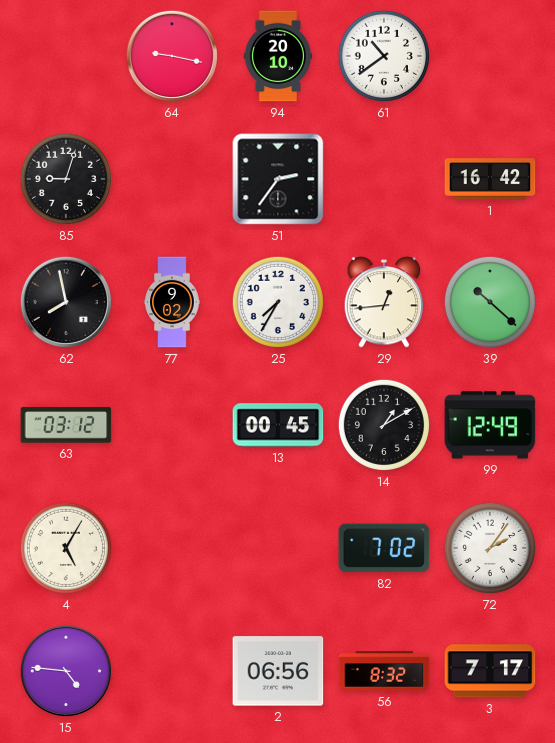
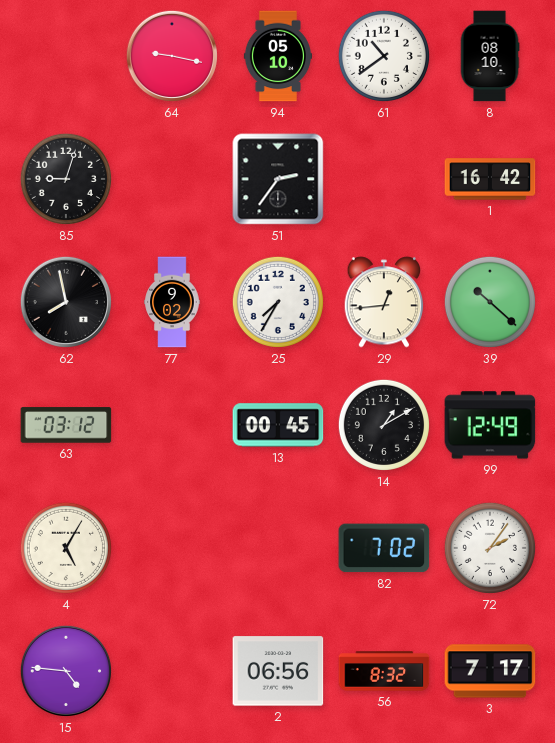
94: 20:10 -> 05:10 (278, 56)
8: none -> 08:10 (490, 56)
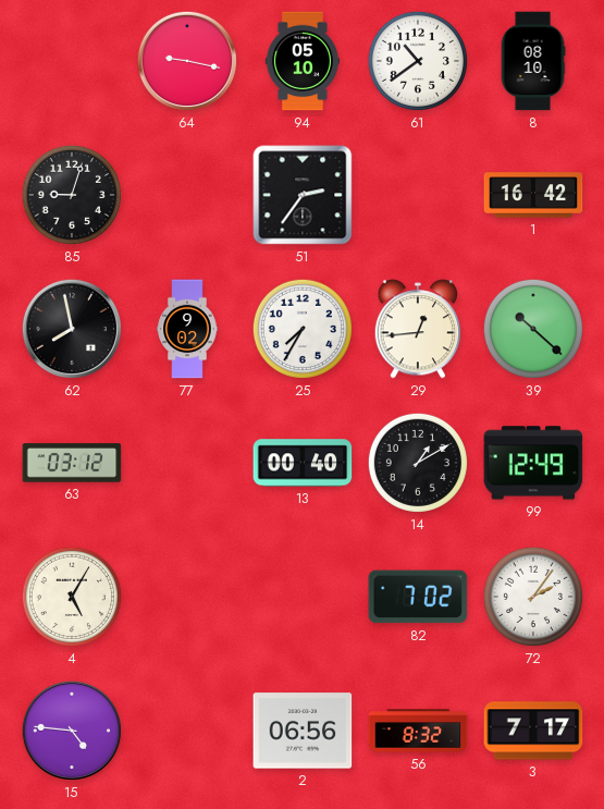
13: 00:45 -> 00:40 (303, 463)
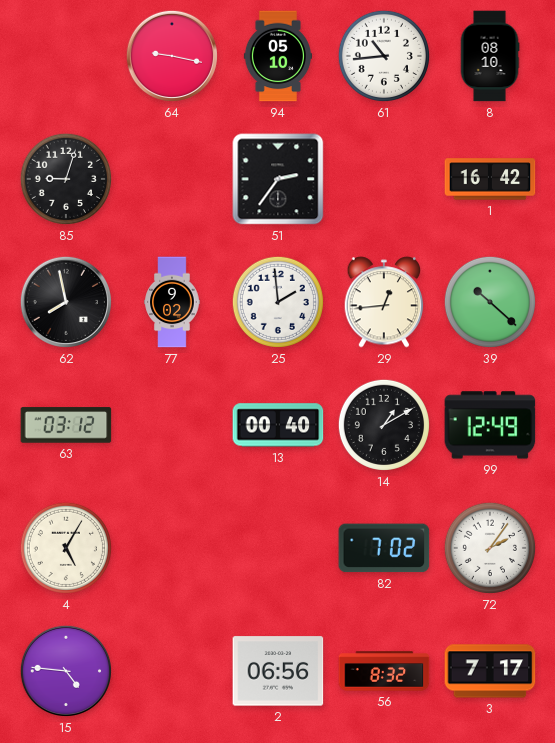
61: 10:39 -> 10:44 (384, 56)
25: 7:35 -> 1:59 (278, 302)
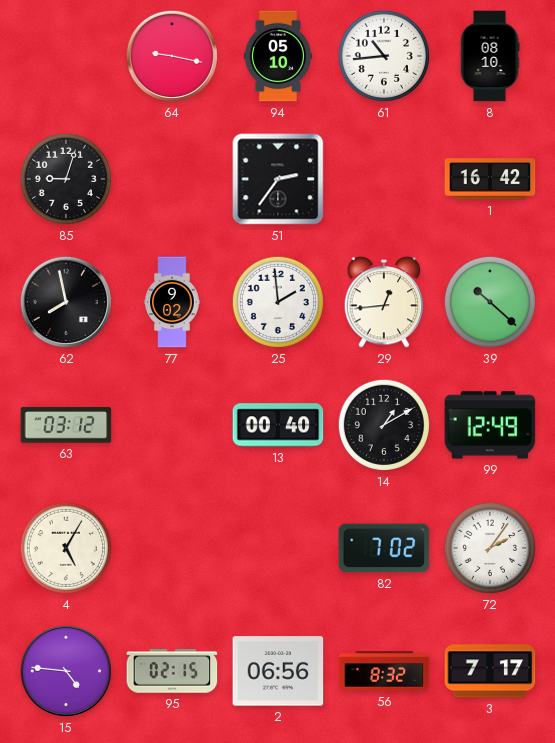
95: none -> 02:15 (172, 671)
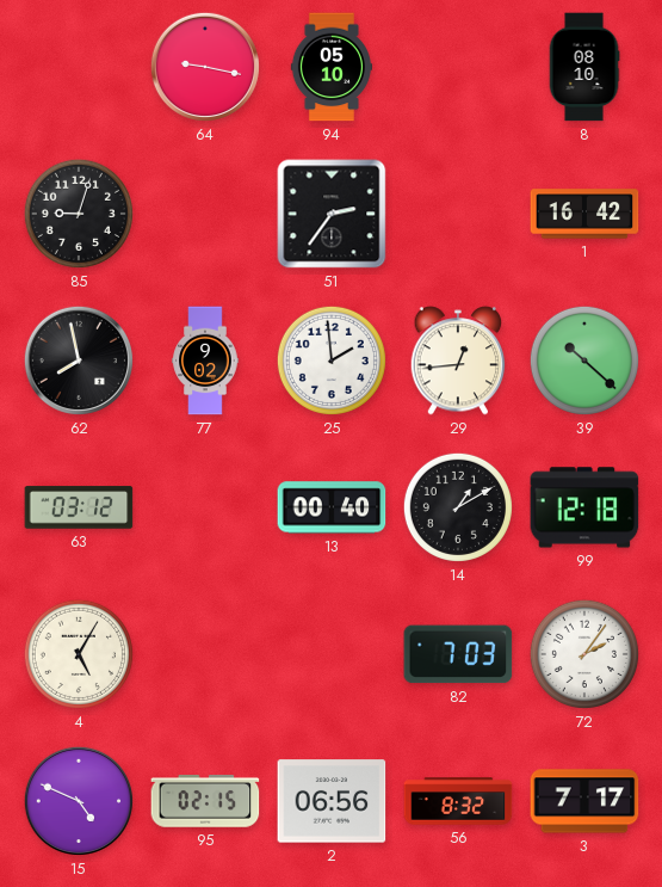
61: 10:44 -> none (384, 56)
99: 12:49 -> 12:18 (584, 507)
82: 7:02 -> 7:03 (458, 654)
15: 4:46 -> 4:49 (79, 801)
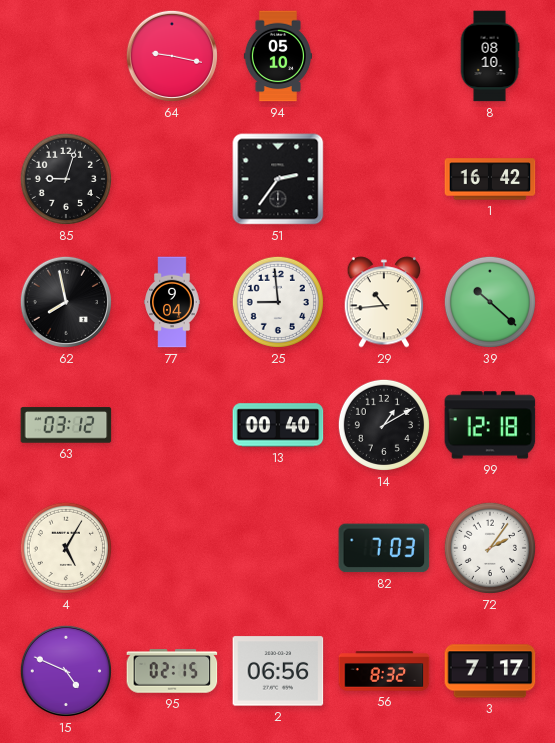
77: 9:02 -> 9:04 (172, 302)
25: 1:59 -> 8:59 (278, 302)
29: 12:44 -> 10:44 (384, 302)
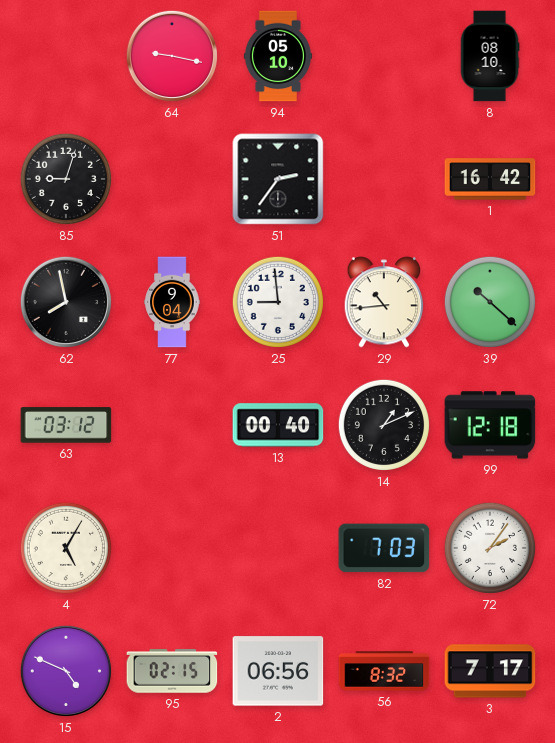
14: 1:10 -> 1:11 (384, 425)
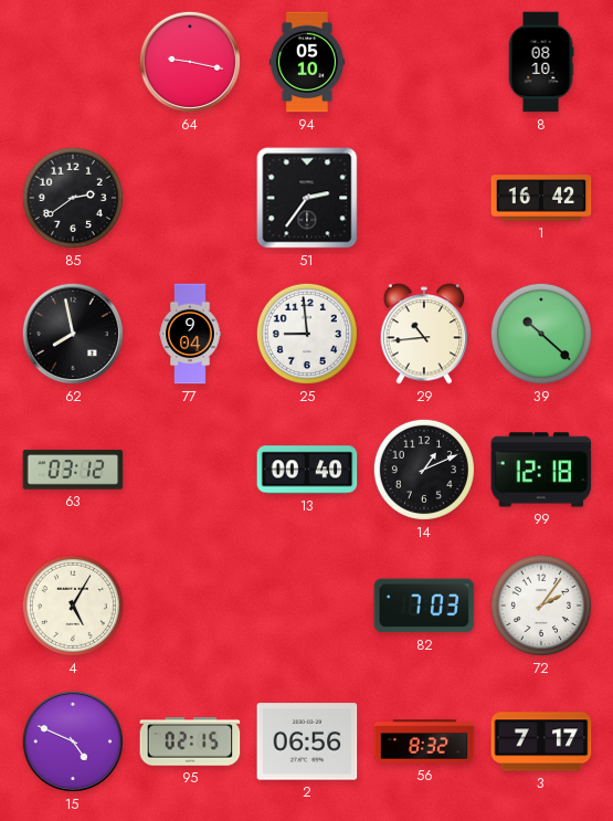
85: 9:03 -> 2:39 (73, 198)
